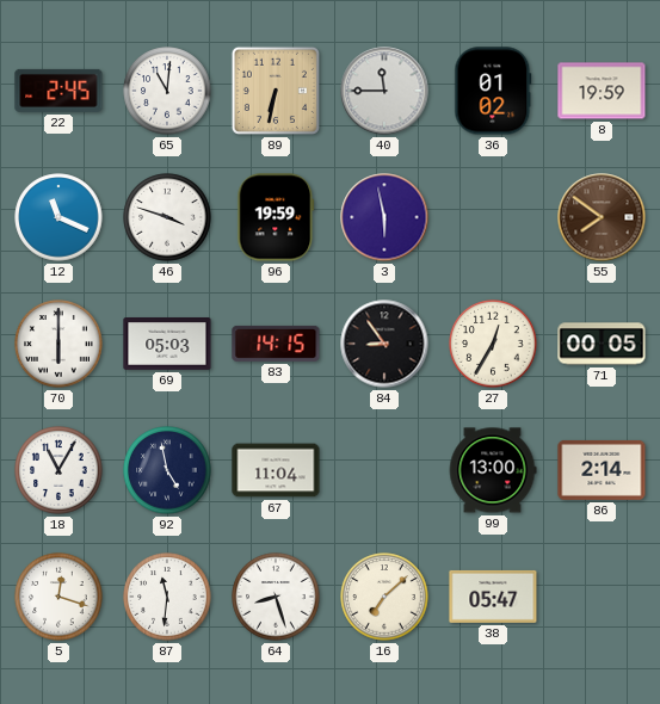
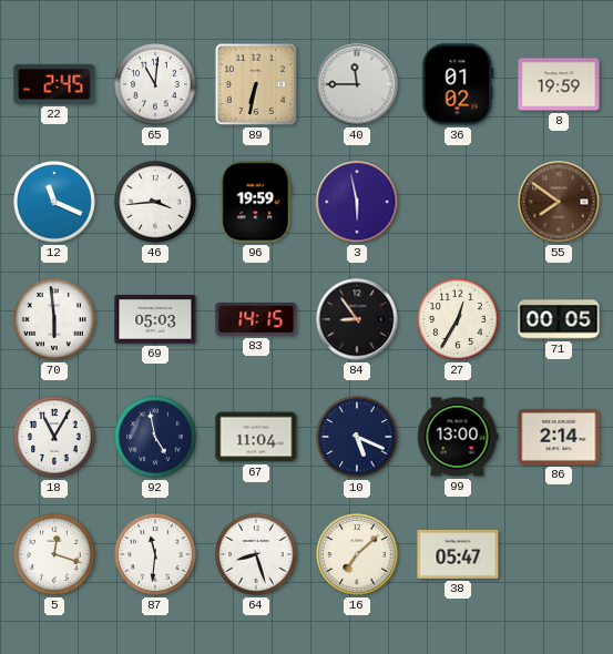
46: 3:48 -> 3:44 (155, 202)
70: 6:00 -> 5:59 (54, 319)
10: none -> 5:19 (357, 437)
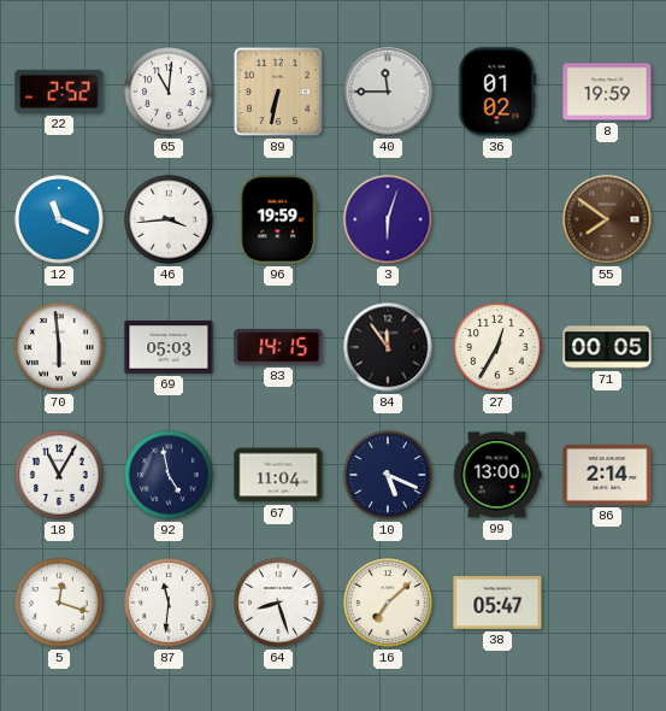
22: 2:45 -> 2:52 (59, 92)
3: 5:58 -> 6:03 (388, 219)
84: 8:54 -> 11:54 (388, 347)
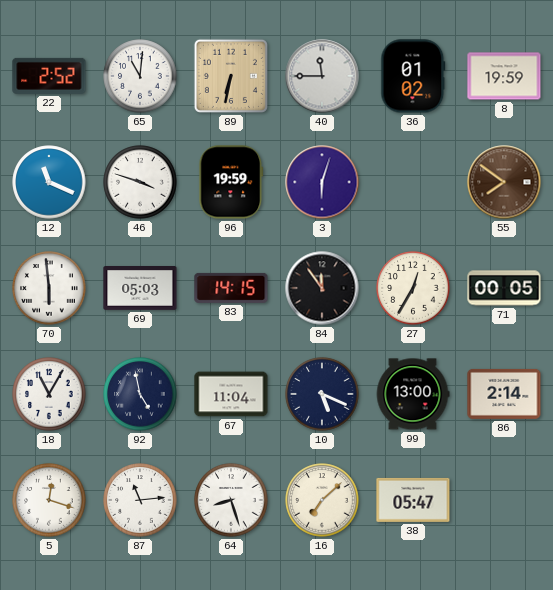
46: 3:44 -> 3:48 (140, 182)
87: 11:31 -> 11:14 (140, 500)
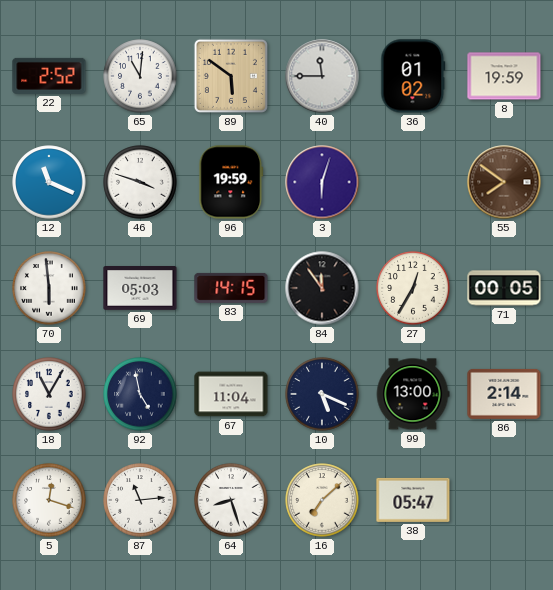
89: 6:32 -> 5:51 (231, 76)
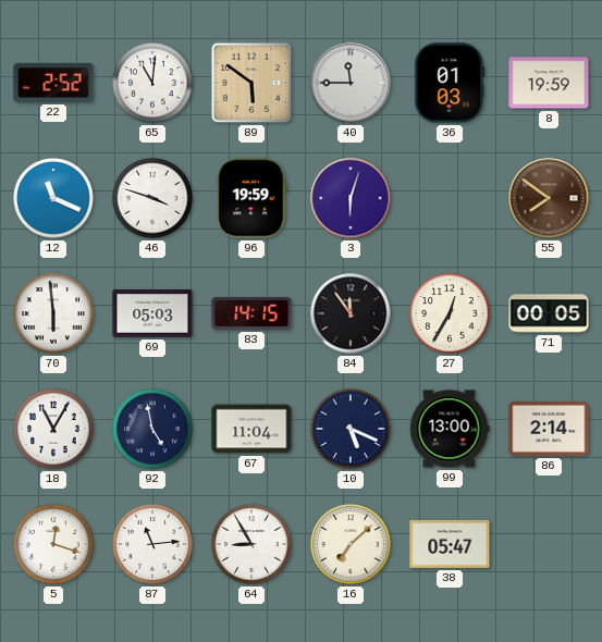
36: 01:02 -> 01:03 (450, 83)
64: 8:27 -> 8:55 (251, 544)
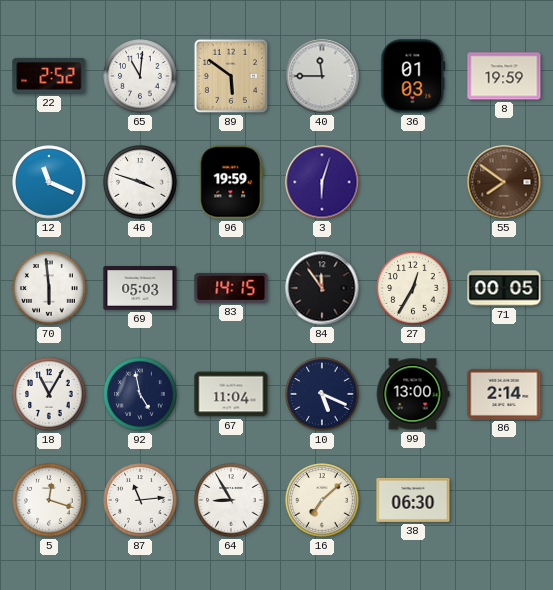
38: 05:47 -> 06:30 (413, 500)
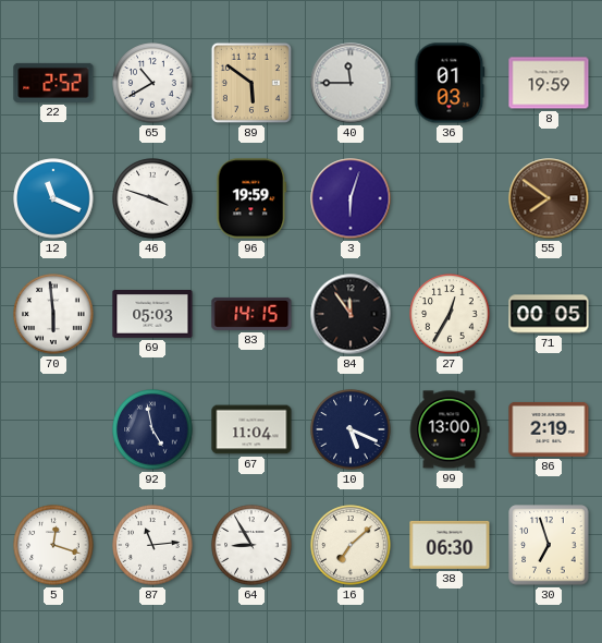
65: 11:01 -> 10:40 (152, 83)
18: 11:05 -> none (49, 394)
86: 2:14 -> 2:19 (549, 429)
30: none -> 6:57 (549, 545)
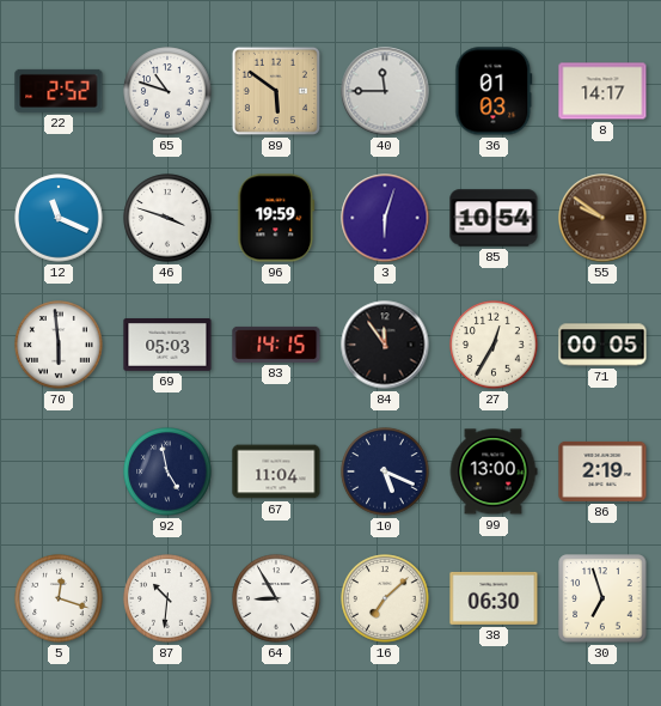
65: 10:40 -> 10:48 (167, 91)
8: 19:59 -> 14:17 (602, 91)
85: none -> 10:54 (494, 218)
55: 7:51 -> 9:51 (602, 218)
87: 11:14 -> 10:31 (167, 598)
